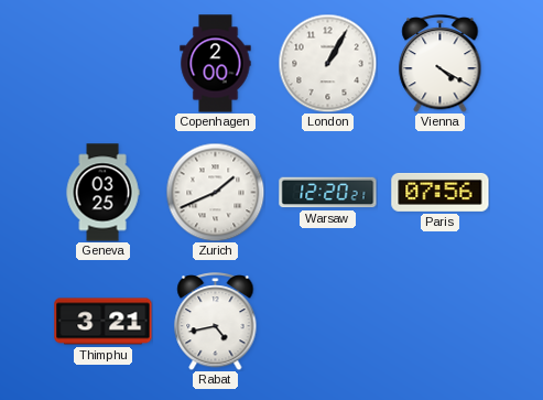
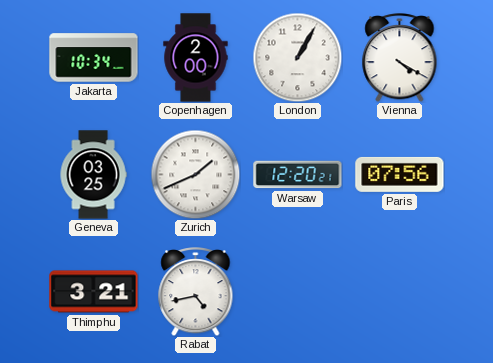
Jakarta: none -> 10:34 (94, 58)
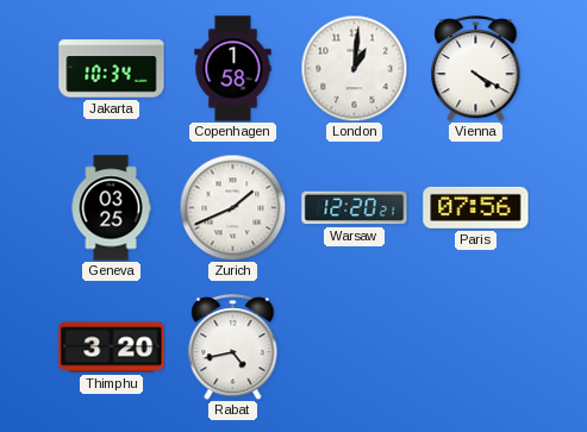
Copenhagen: 2:00 -> 1:58 (233, 69)
London: 1:05 -> 1:01 (354, 68)
Thimphu: 3:21 -> 3:20 (112, 348)
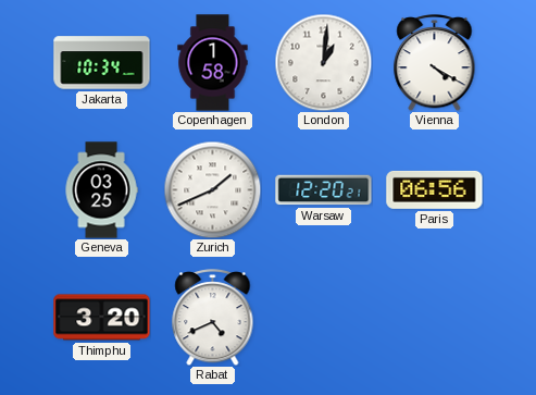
Paris: 07:56 -> 06:56 (435, 189)
Rabat: 4:43 -> 4:41 (213, 318)
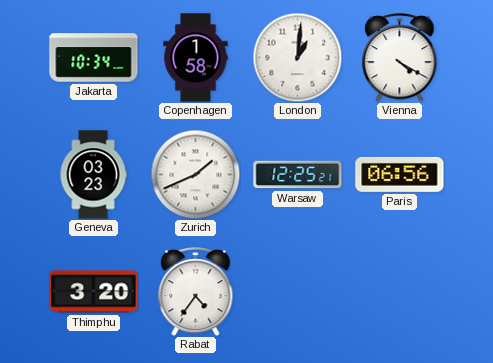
Geneva: 03:25 -> 03:23 (93, 175)
Warsaw: 12:20 -> 12:25 (298, 175)
Rabat: 4:41 -> 4:36 (196, 292)
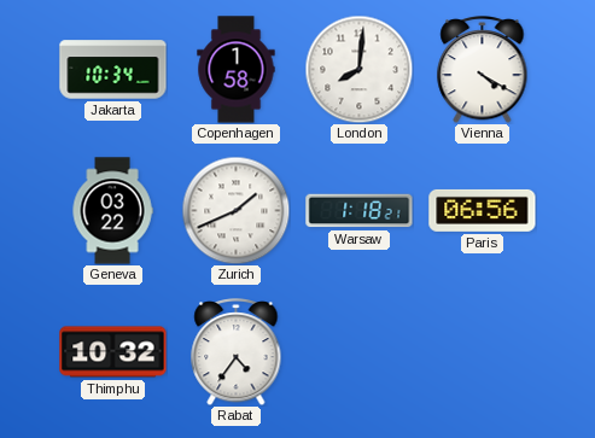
London: 1:01 -> 8:01 (358, 69)
Geneva: 03:23 -> 03:22 (112, 211)
Warsaw: 12:25 -> 1:18 (360, 211)
Thimphu: 3:20 -> 10:32 (113, 352)
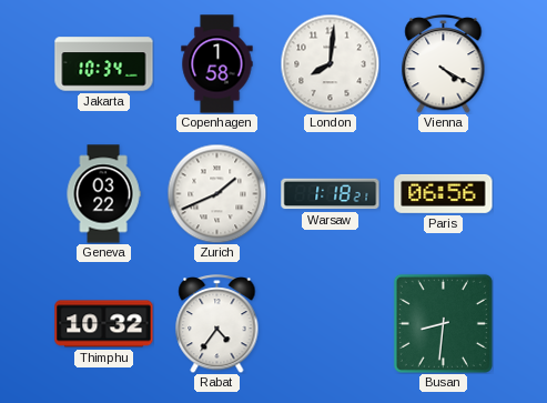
Busan: none -> 8:31 (443, 323)
